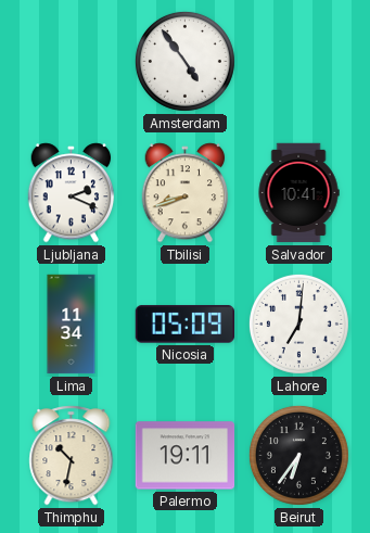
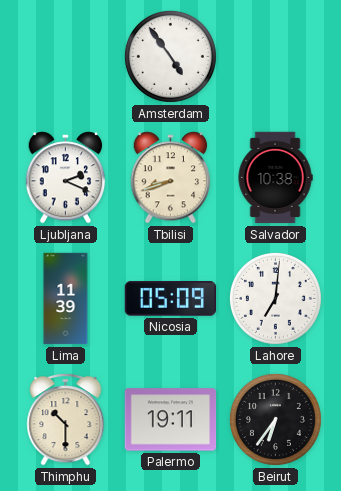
Salvador: 10:41 -> 10:38 (275, 178)
Lima: 11:34 -> 11:39 (66, 299)
Thimphu: 10:32 -> 10:30 (66, 420)
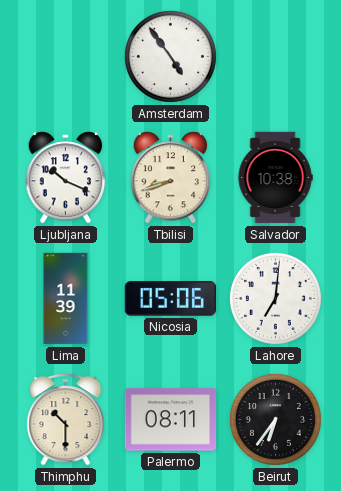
Ljubljana: 2:19 -> 10:19 (66, 178)
Nicosia: 05:09 -> 05:06 (171, 299)
Palermo: 19:11 -> 08:11 (171, 420)
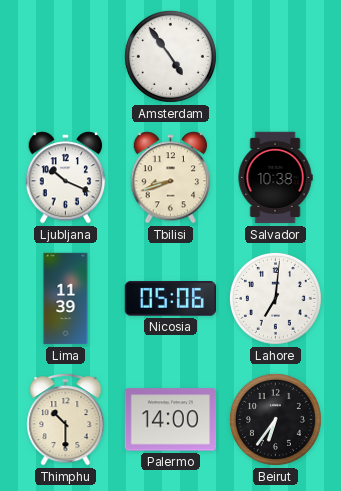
Palermo: 08:11 -> 14:00 (171, 420)
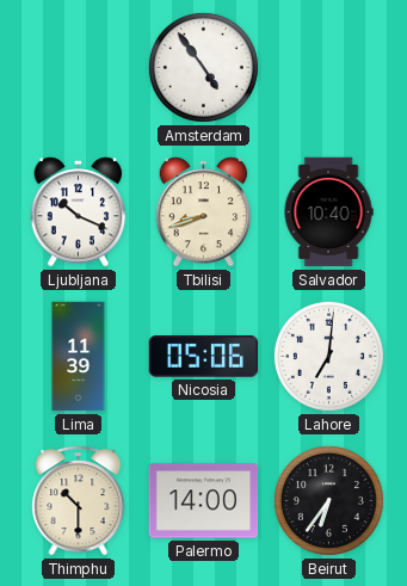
Salvador: 10:38 -> 10:40 (328, 212)
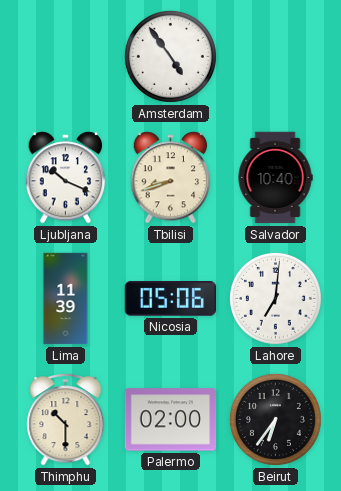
Palermo: 14:00 -> 02:00 (171, 420)
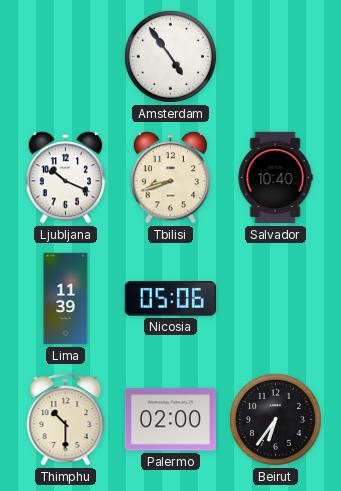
Lahore: 7:01 -> none (275, 298)
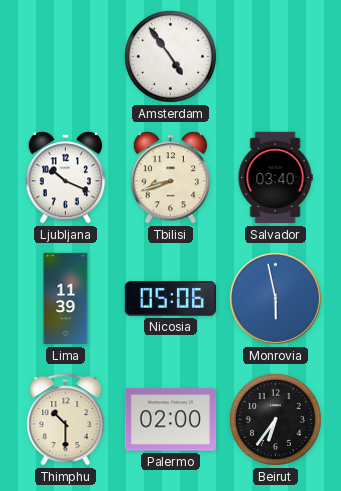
Salvador: 10:40 -> 03:40 (275, 178)
Monrovia: none -> 5:58 (275, 298)
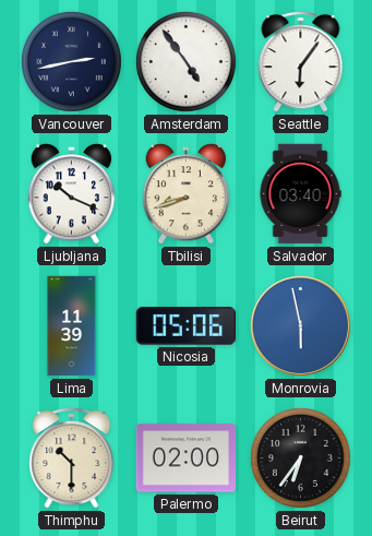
Vancouver: none -> 2:43 (71, 61)
Seattle: none -> 6:06 (301, 62)
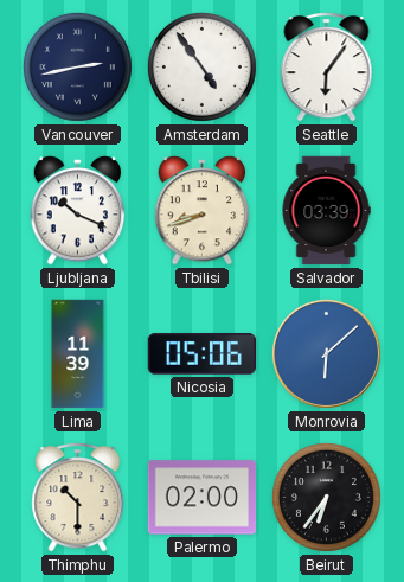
Salvador: 03:40 -> 03:39 (326, 211)
Monrovia: 5:58 -> 6:08 (326, 353)
